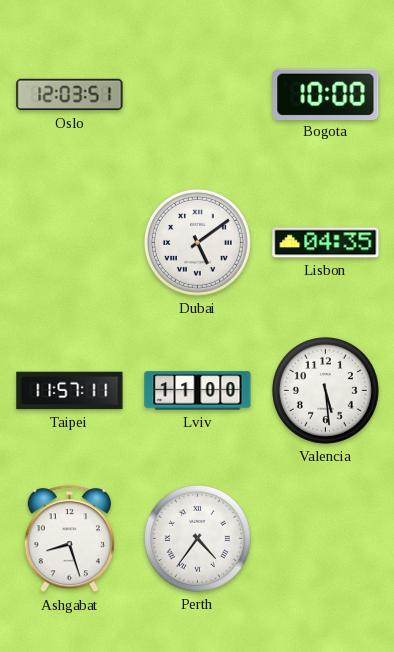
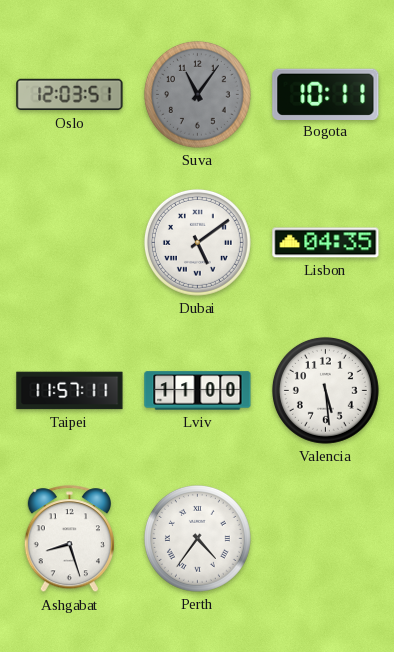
Suva: none -> 11:06 (197, 94)
Bogota: 10:00 -> 10:11 (326, 94)
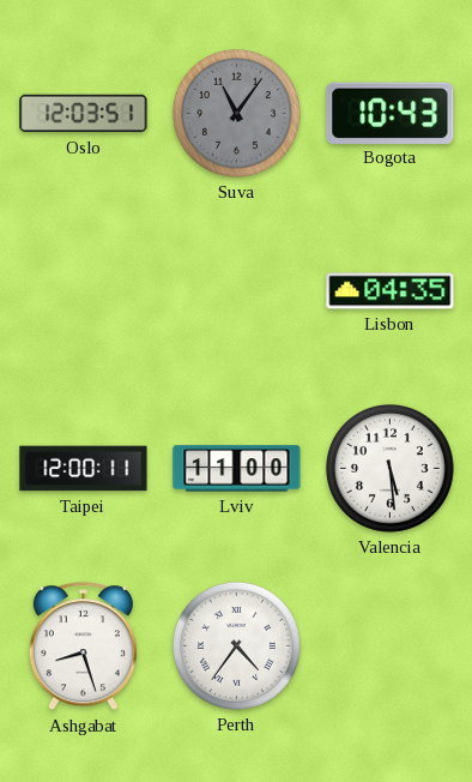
Bogota: 10:11 -> 10:43 (391, 113)
Dubai: 5:09 -> none (197, 242)
Taipei: 11:57 -> 12:00 (84, 469)
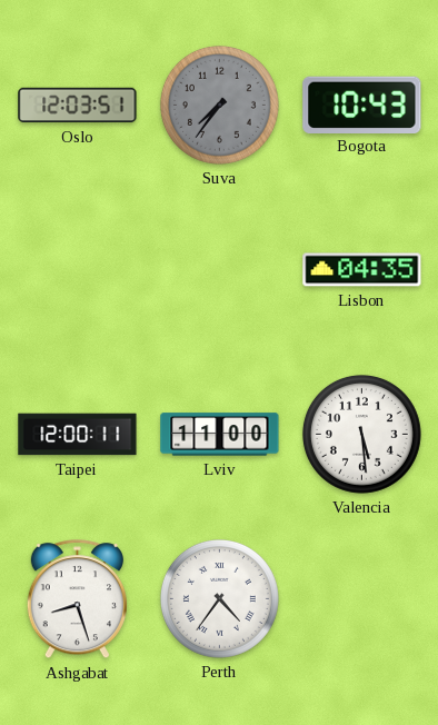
Suva: 11:06 -> 7:36 (219, 105)
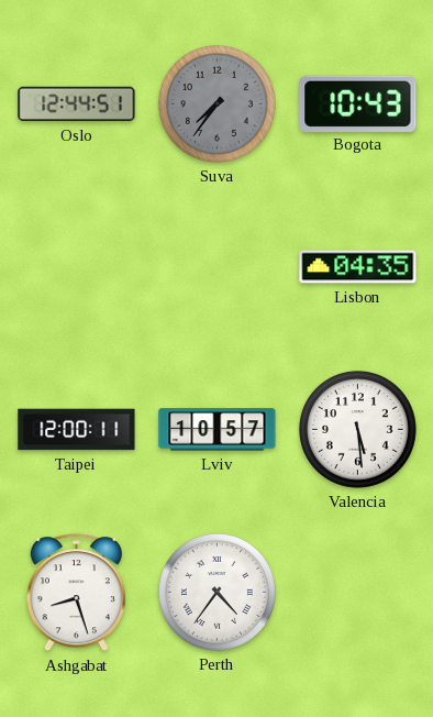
Oslo: 12:03 -> 12:44 (77, 104)
Lviv: 11:00 -> 10:57 (218, 430)
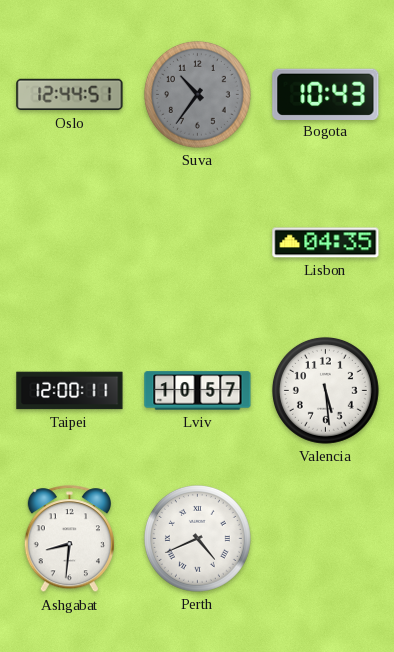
Suva: 7:36 -> 10:36 (197, 94)
Ashgabat: 8:27 -> 8:31 (69, 539)
Perth: 4:36 -> 4:41 (197, 538)
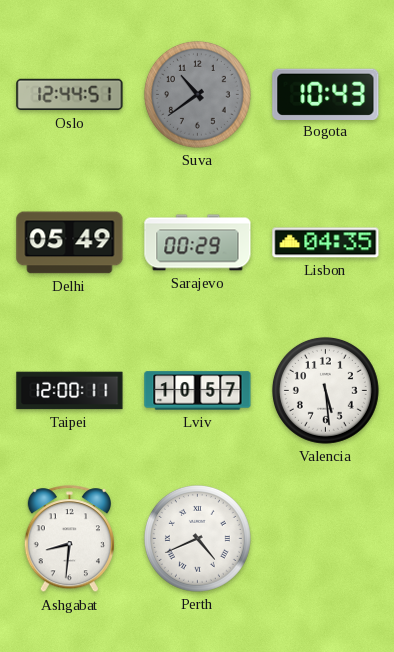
Suva: 10:36 -> 10:39 (197, 94)
Delhi: none -> 05:49 (70, 243)
Sarajevo: none -> 00:29 (198, 243)
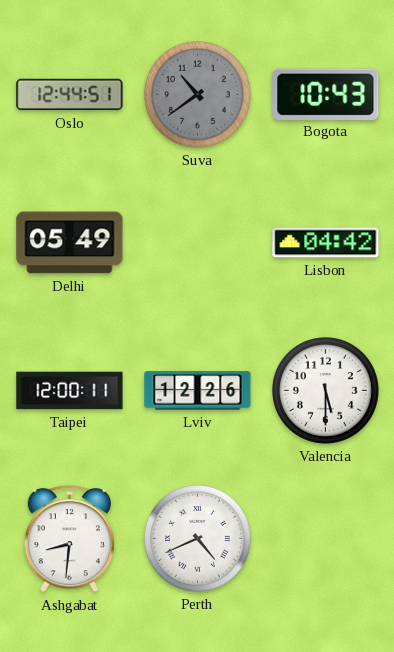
Sarajevo: 00:29 -> none (198, 243)
Lisbon: 04:35 -> 04:42 (326, 243)
Lviv: 10:57 -> 12:26 (198, 391)
Valencia: 5:29 -> 5:30 (325, 390)
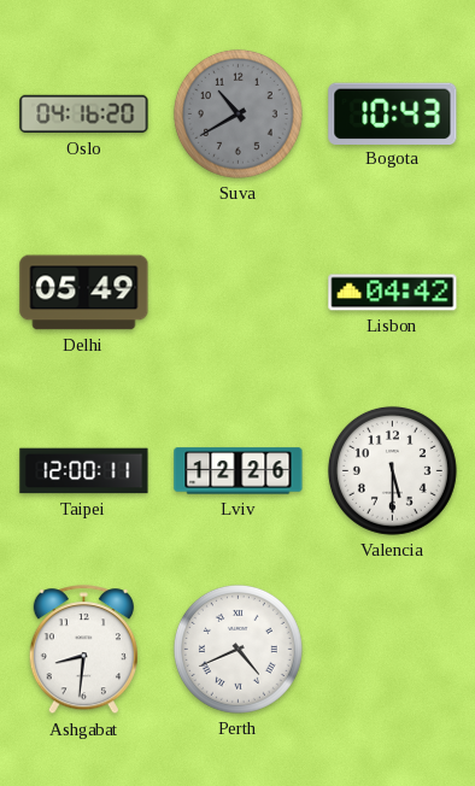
Oslo: 12:44 -> 04:16 (84, 115)
Suva: 10:39 -> 10:40 (237, 113)
